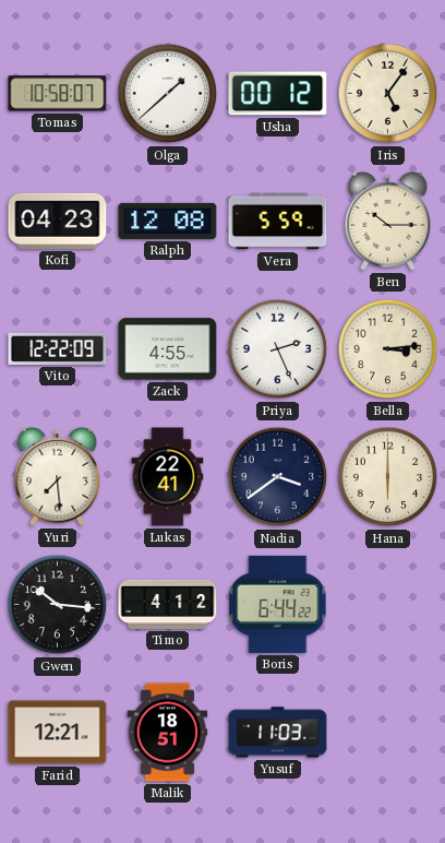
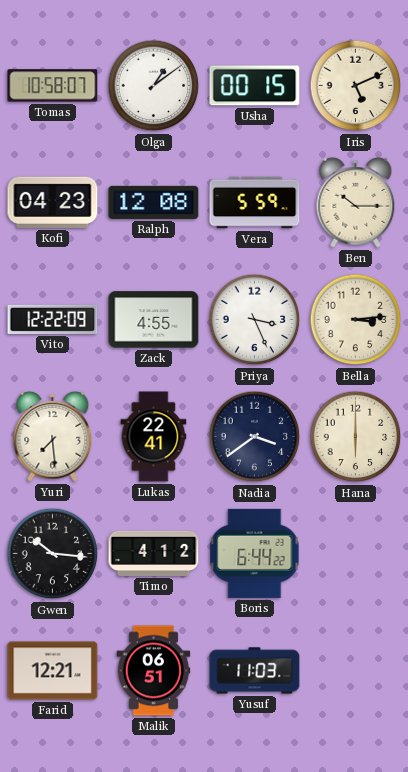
Olga: 1:38 -> 1:09 (154, 86)
Usha: 00:12 -> 00:15 (255, 86)
Iris: 5:06 -> 5:11 (356, 86)
Priya: 2:26 -> 3:26 (255, 320)
Malik: 18:51 -> 06:51 (154, 671)
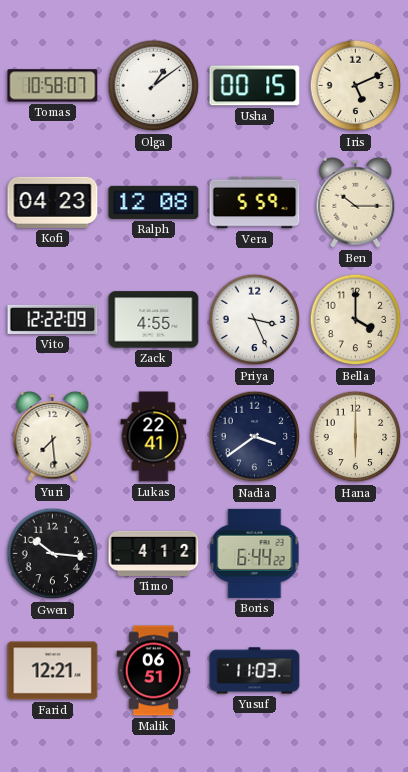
Bella: 3:14 -> 4:00 (356, 320)
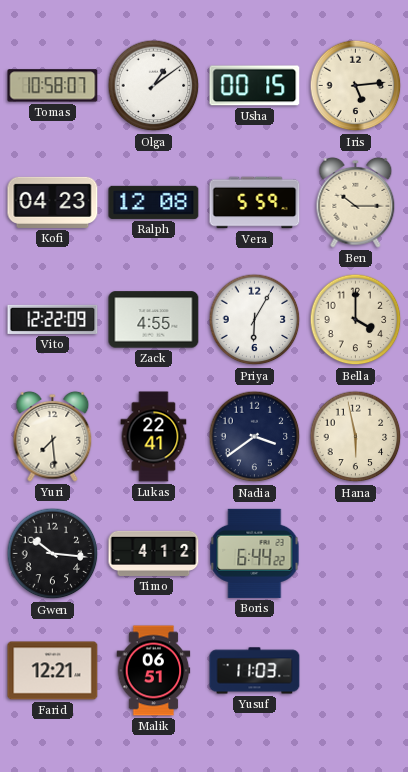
Iris: 5:11 -> 5:14 (356, 86)
Priya: 3:26 -> 6:05 (255, 320)
Hana: 6:00 -> 5:58 (356, 437)
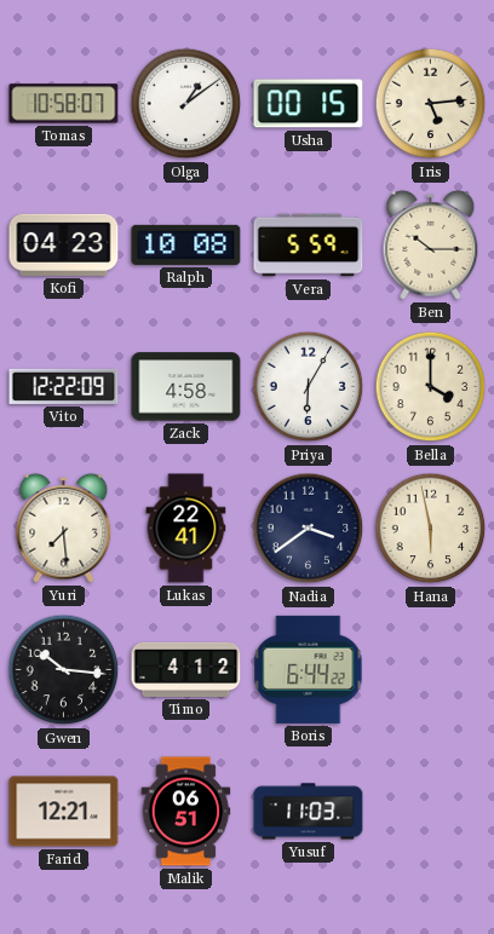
Ralph: 12:08 -> 10:08 (186, 244)
Zack: 4:55 -> 4:58 (186, 387)
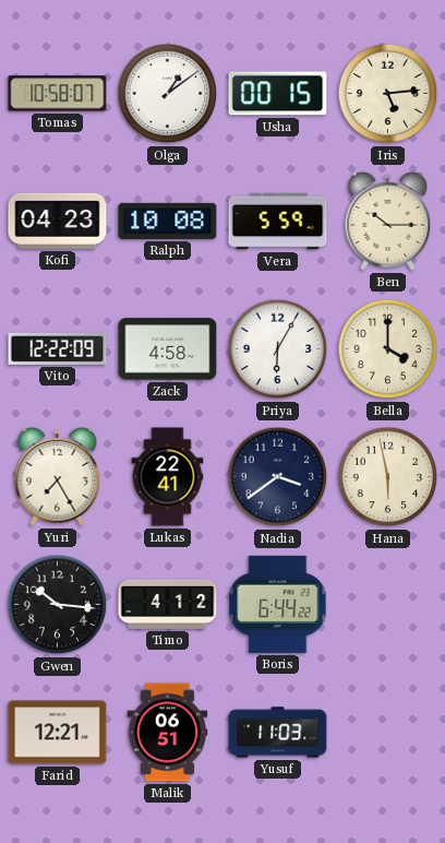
Yuri: 7:29 -> 7:25 (58, 476)
